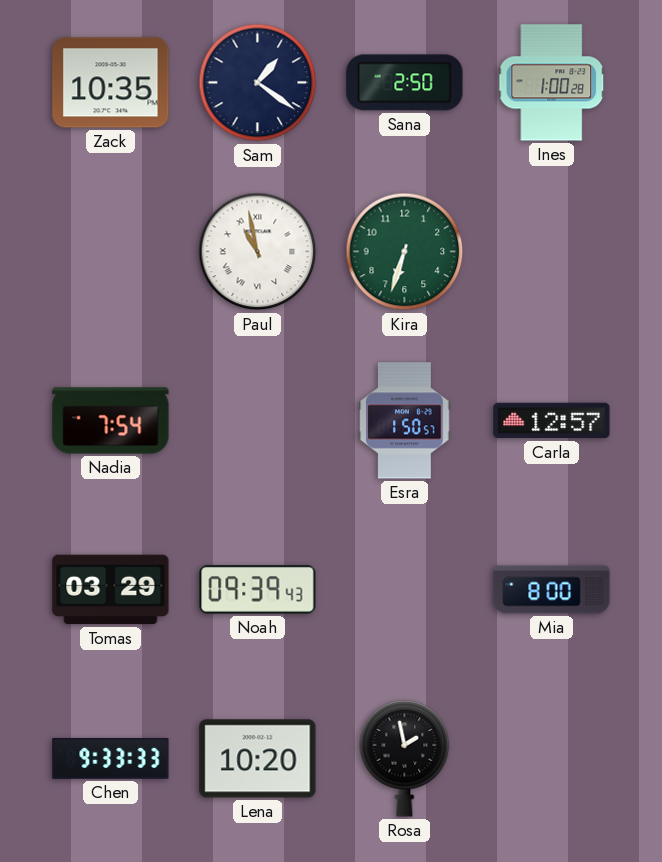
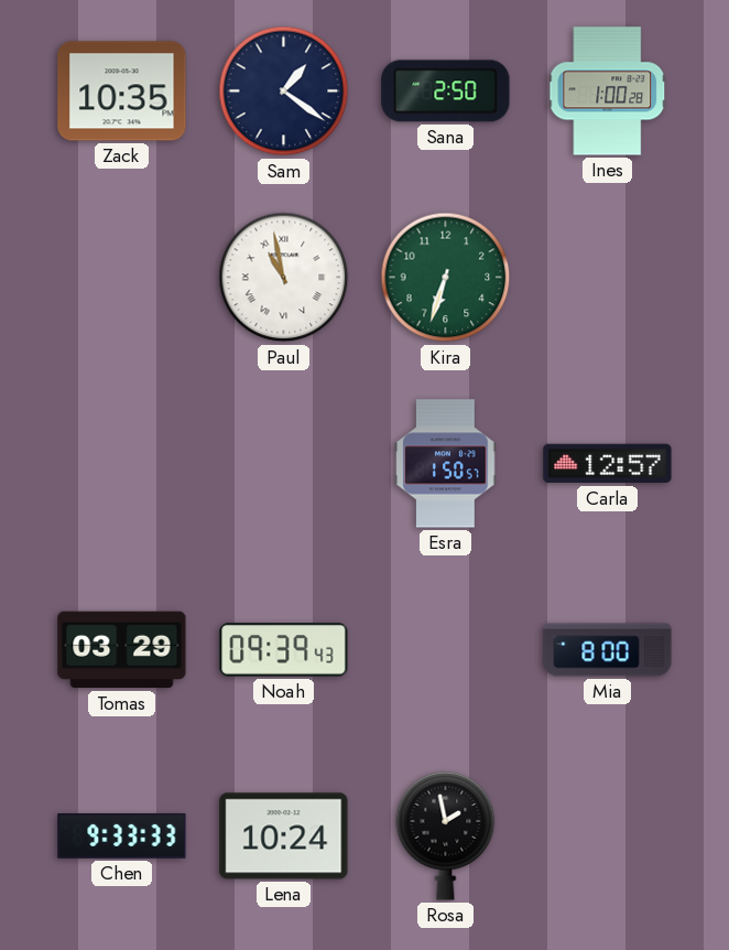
Nadia: 7:54 -> none (111, 421)
Lena: 10:20 -> 10:24 (284, 836)
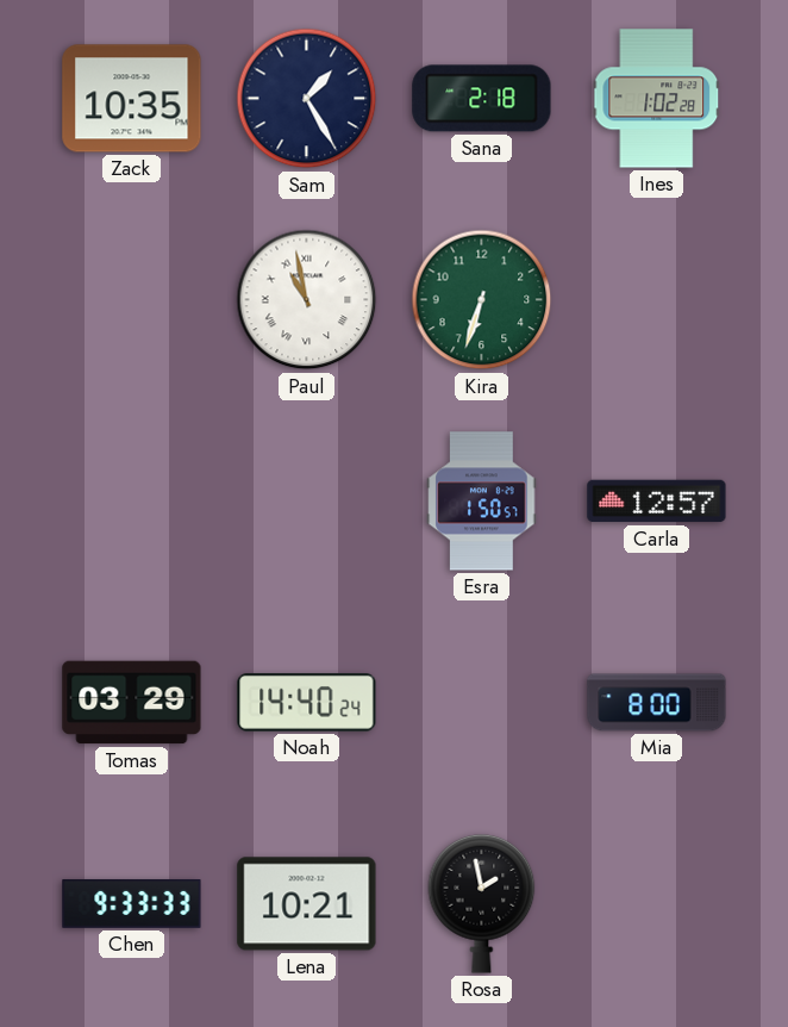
Sam: 1:21 -> 1:25 (307, 99)
Sana: 2:50 -> 2:18 (482, 99)
Ines: 1:00 -> 1:02 (657, 99)
Noah: 09:39 -> 14:40 (307, 703)
Lena: 10:24 -> 10:21 (307, 904)
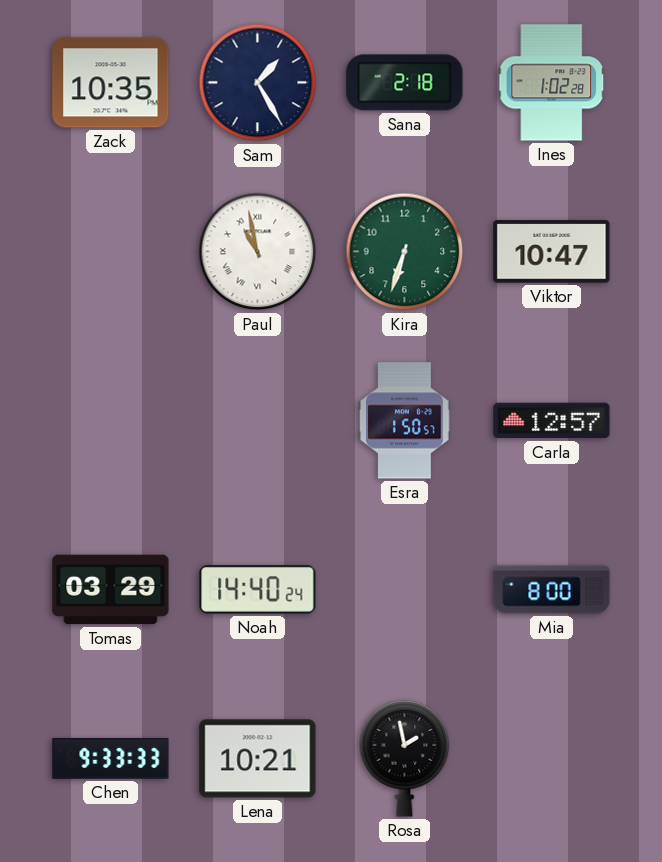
Viktor: none -> 10:47 (552, 252)
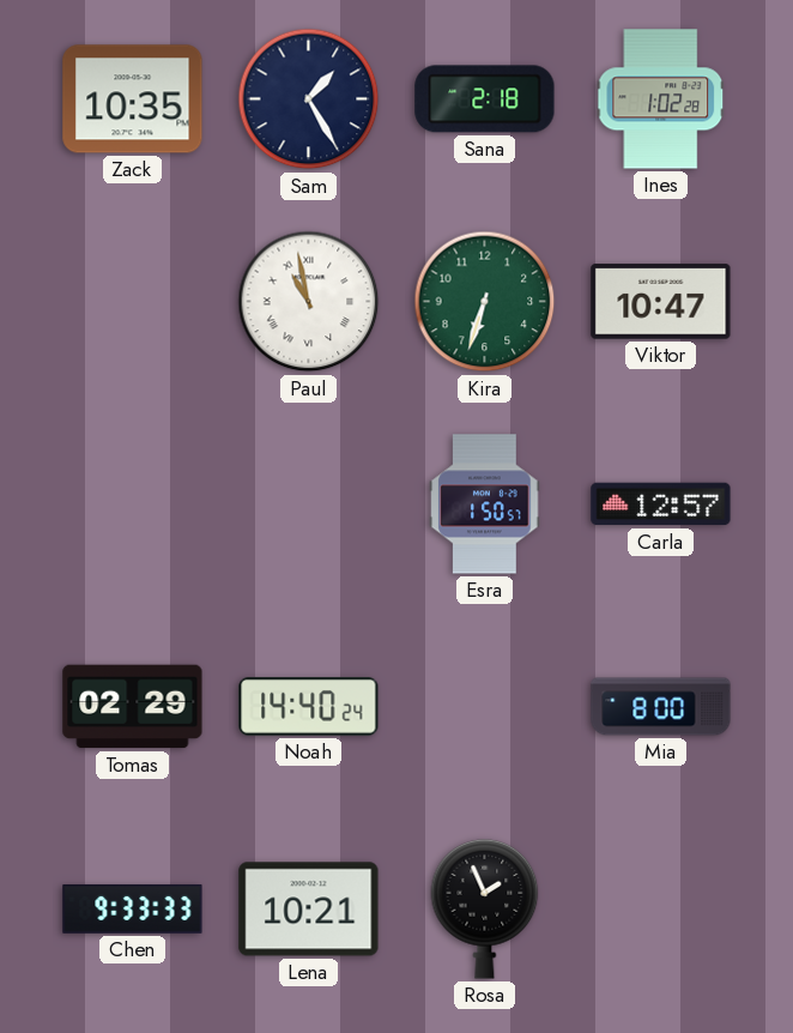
Tomas: 03:29 -> 02:29 (133, 707)
Rosa: 1:58 -> 1:56 (485, 908)
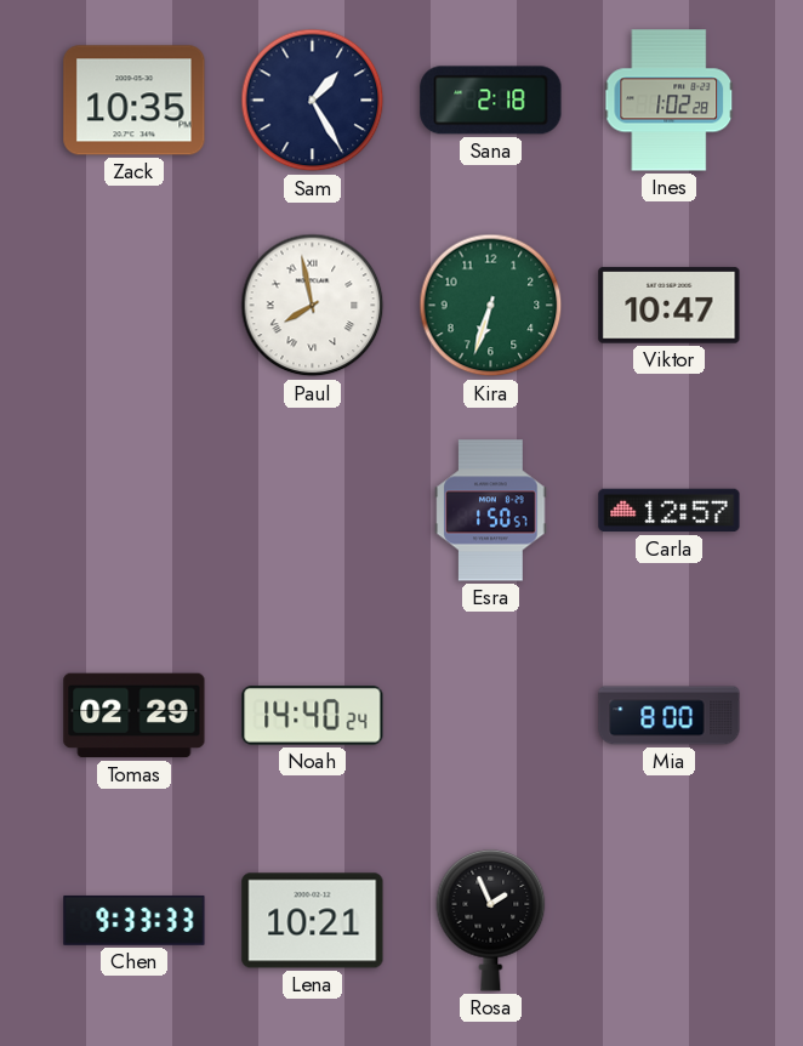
Paul: 10:58 -> 7:58 (313, 306)
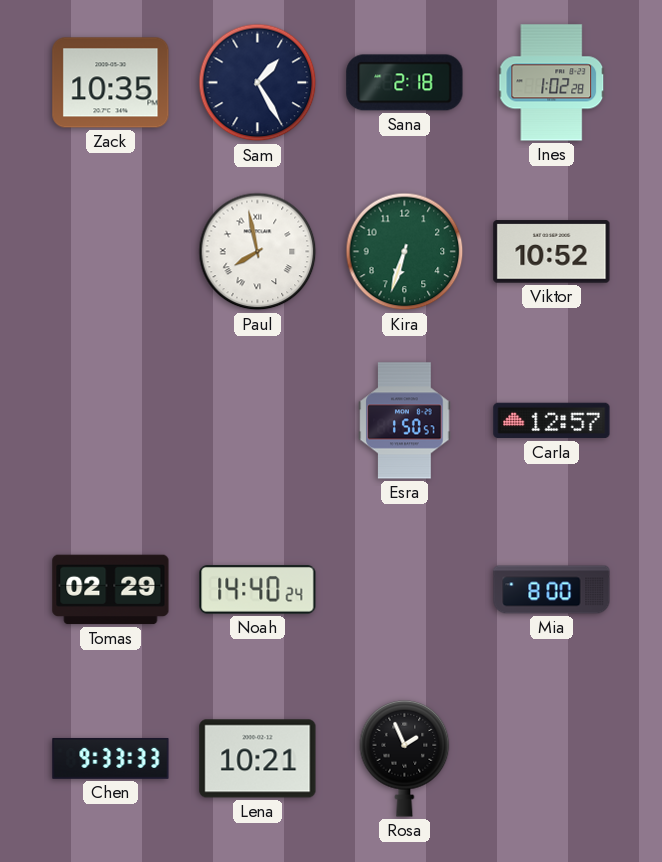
Viktor: 10:47 -> 10:52 (552, 252)
